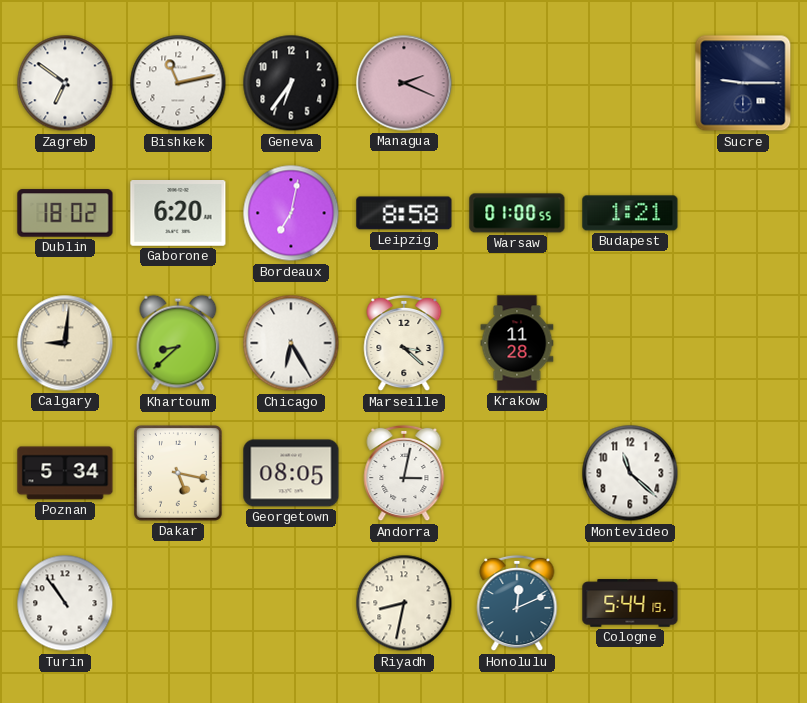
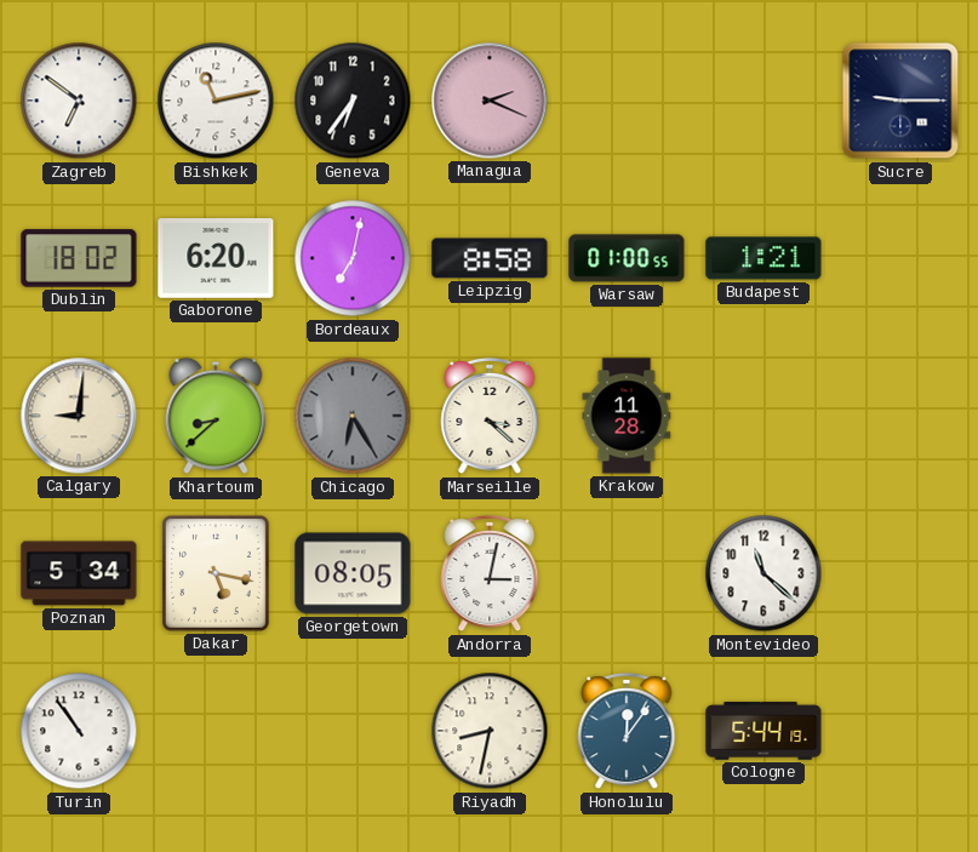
Chicago dial: white -> grey (353, 416)
Honolulu: 12:11 -> 12:06 (627, 731)
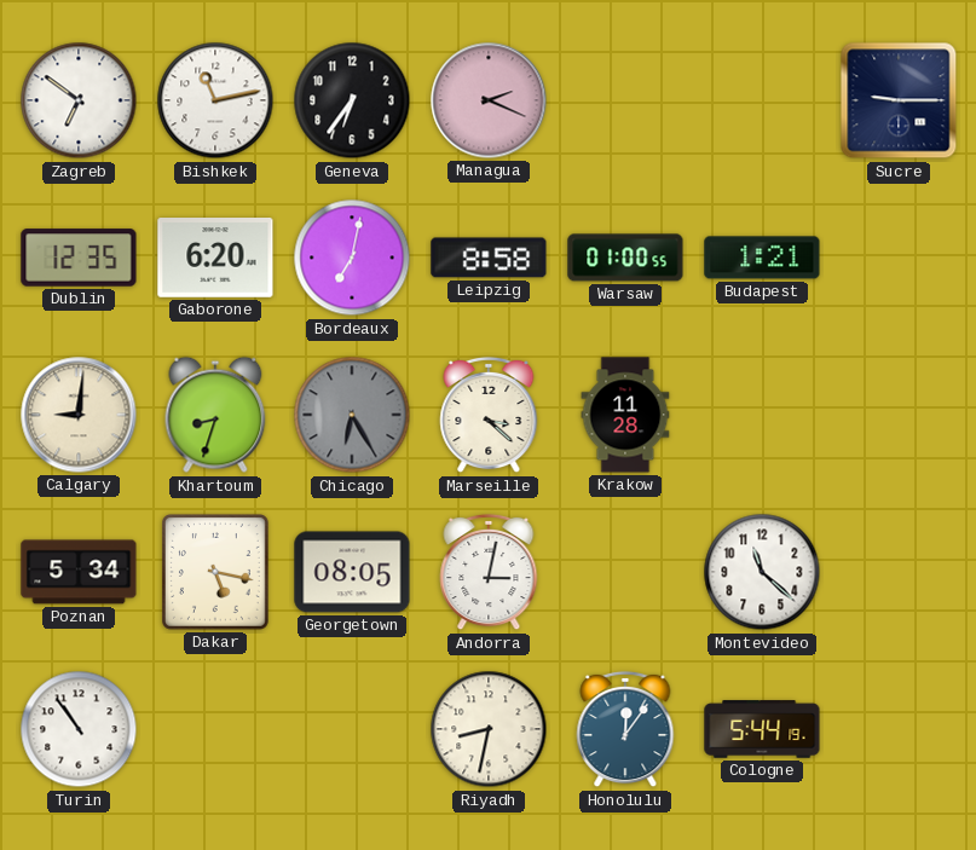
Dublin: 18:02 -> 12:35 (79, 258)
Khartoum: 8:38 -> 8:33 (215, 415)
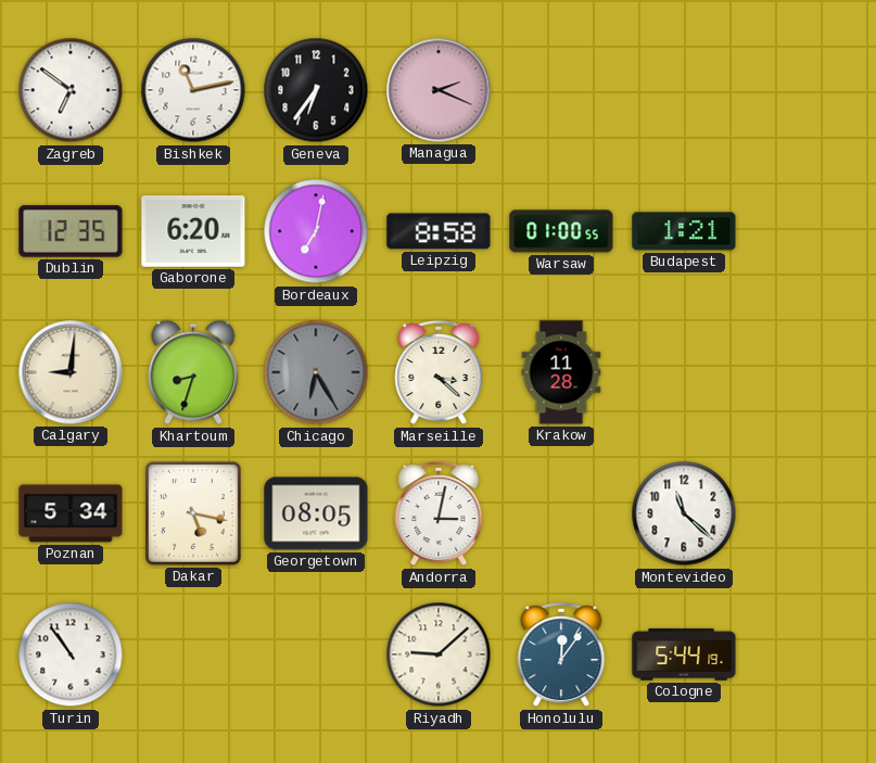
Sucre: 9:15 -> none (899, 100)
Riyadh: 8:32 -> 9:08 (439, 654)
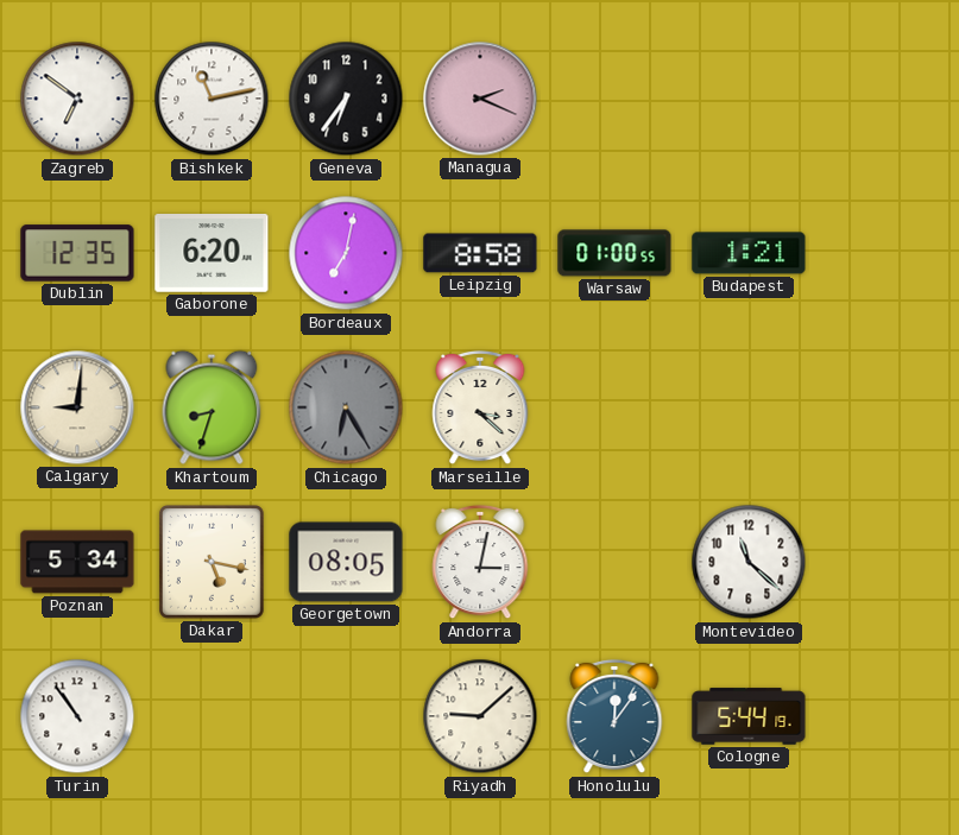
Krakow: 11:28 -> none (561, 372)
